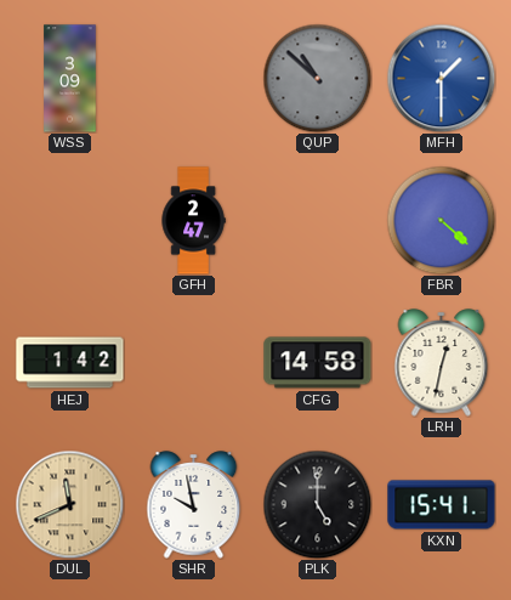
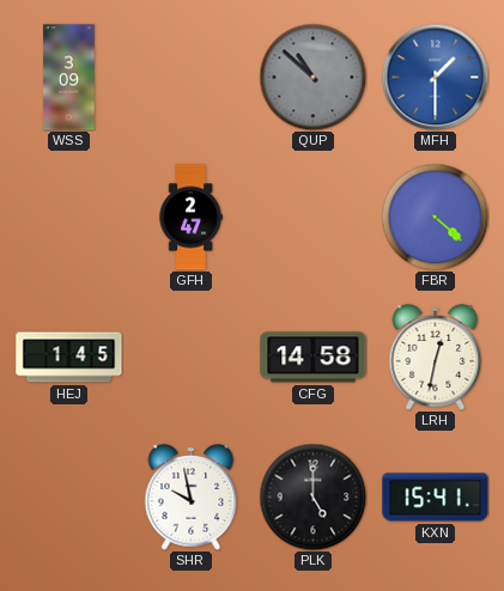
HEJ: 1:42 -> 1:45 (69, 358)
DUL: 11:41 -> none (69, 504)
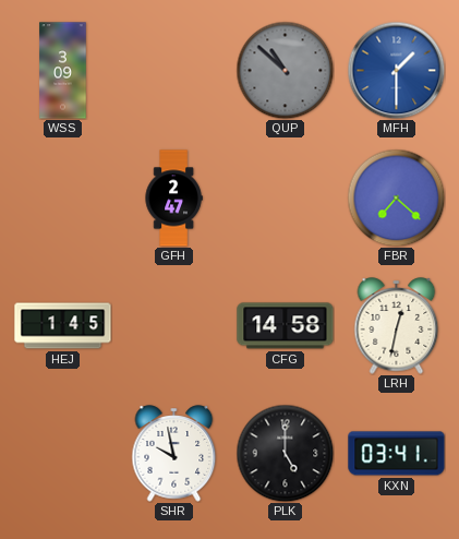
FBR: 4:22 -> 7:22 (396, 197)
KXN: 15:41 -> 03:41 (397, 454)
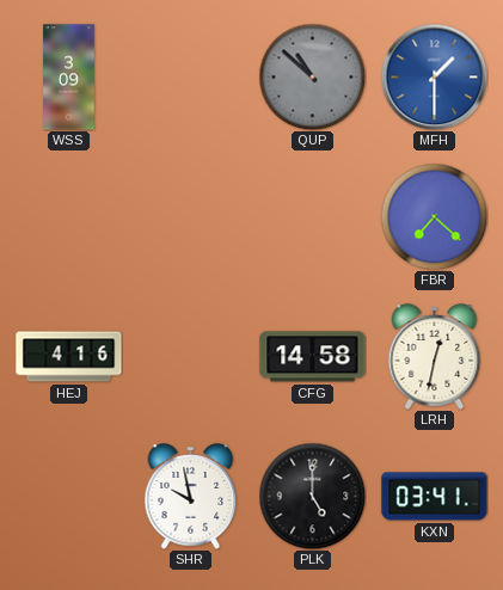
GFH: 2:47 -> none (173, 199)
HEJ: 1:45 -> 4:16 (69, 357)
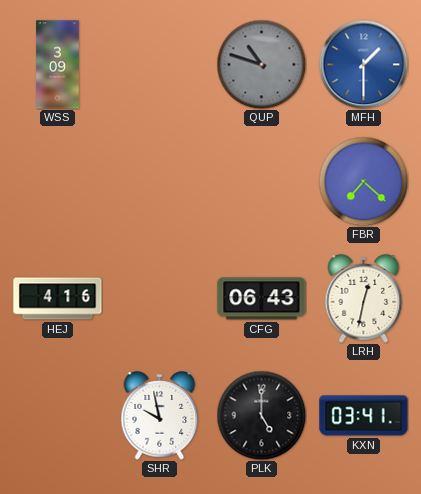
QUP: 10:52 -> 10:48 (261, 64)
CFG: 14:58 -> 06:43 (262, 299)
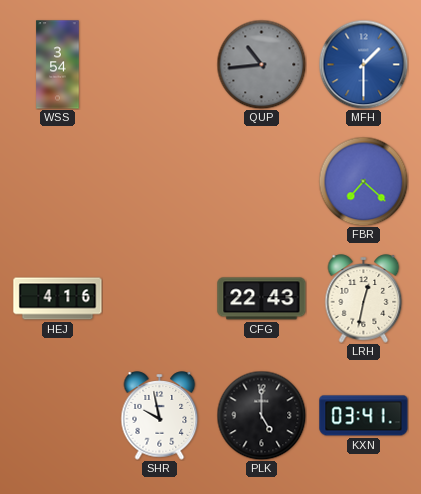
WSS: 3:09 -> 3:54 (58, 65)
QUP: 10:48 -> 10:44 (261, 64)
CFG: 06:43 -> 22:43 (262, 299)
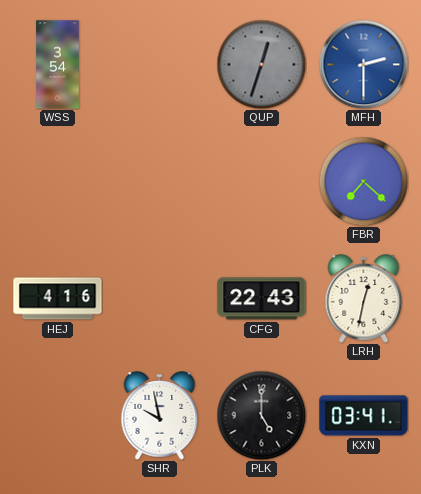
QUP: 10:44 -> 12:33 (261, 64)
MFH: 1:30 -> 2:30 (363, 64)
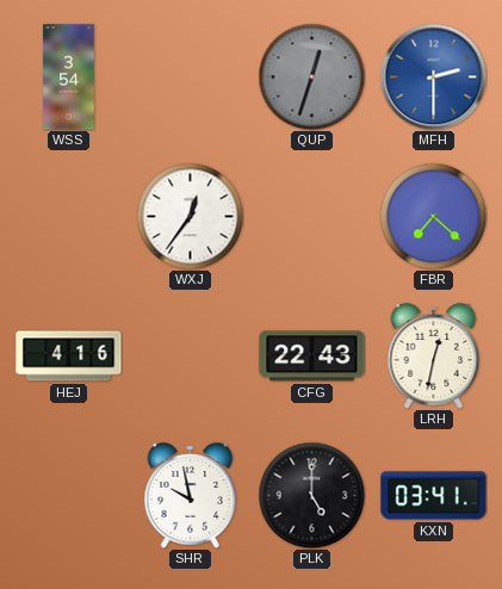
WXJ: none -> 12:36 (190, 216)
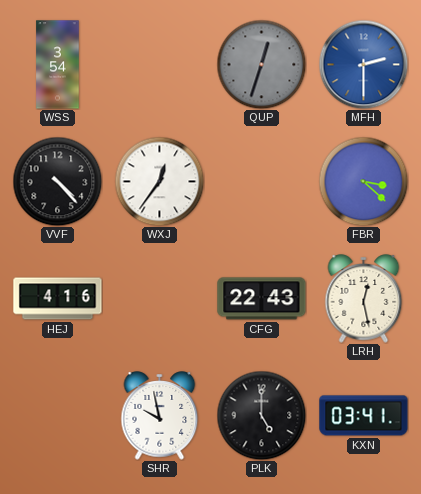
VVF: none -> 4:23 (57, 181)
FBR: 7:22 -> 3:22 (363, 181)
LRH: 12:32 -> 12:28 (364, 299)
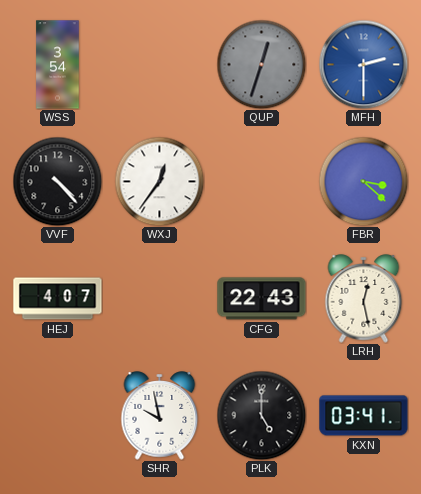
HEJ: 4:16 -> 4:07 (58, 299)
